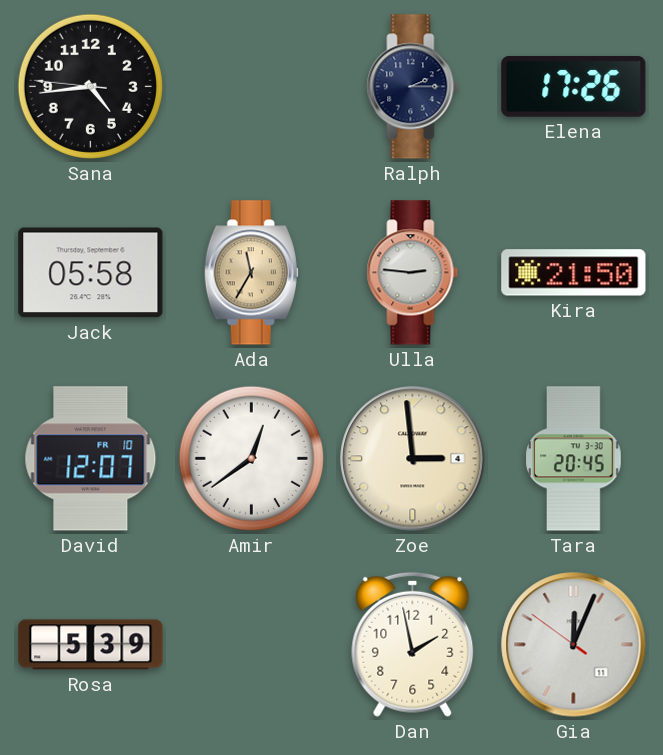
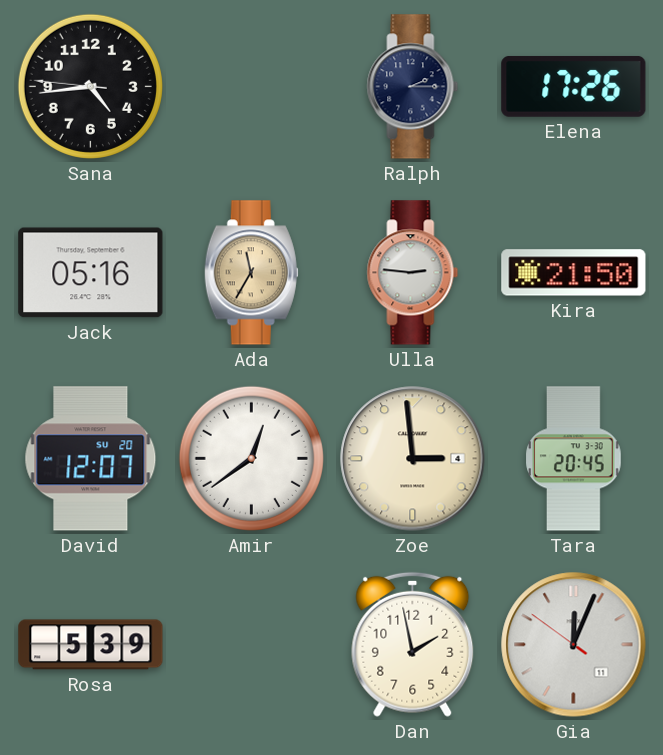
Jack: 05:58 -> 05:16 (91, 273)
David date: FR 10 -> SU 20 (91, 459)
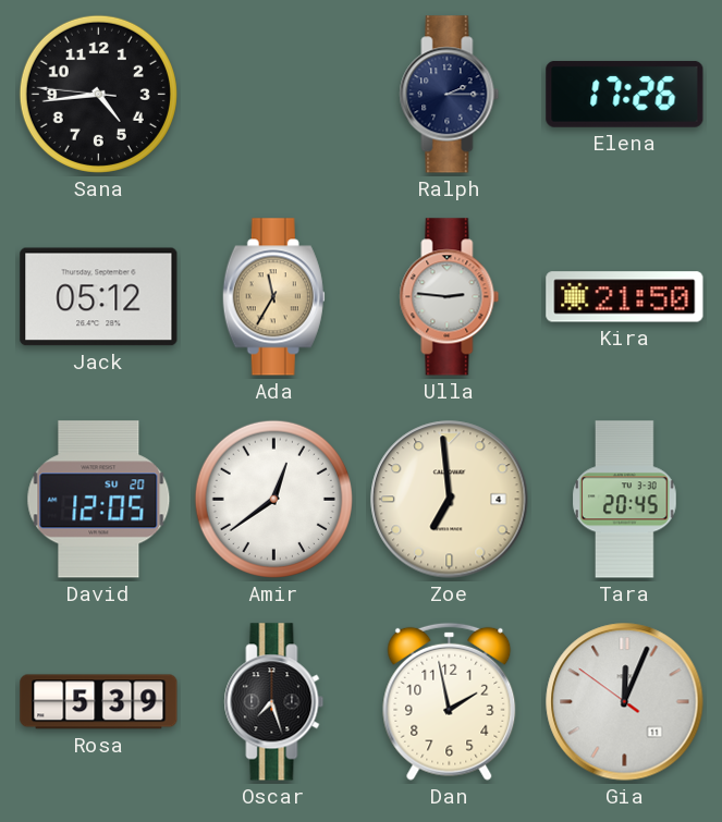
Jack: 05:16 -> 05:12 (99, 297)
David: 12:07 -> 12:05 (99, 500)
Zoe: 2:59 -> 6:59 (450, 500)
Oscar: none -> 7:27 (274, 702)
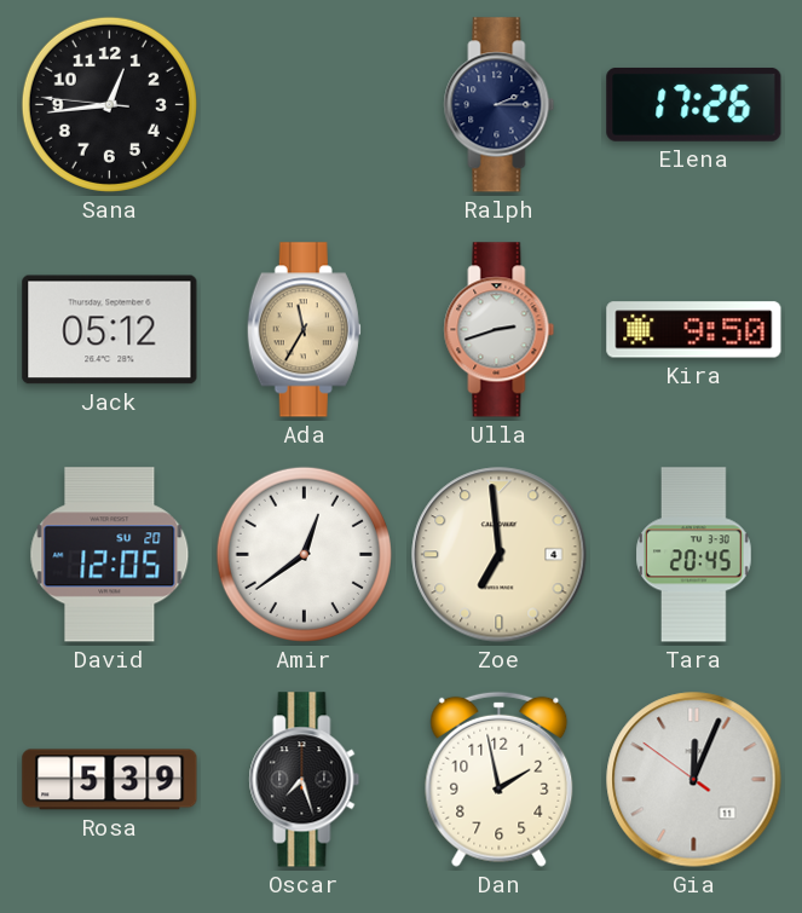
Sana: 4:43 -> 12:43 (109, 104)
Ulla: 2:46 -> 2:42 (500, 330)
Kira: 21:50 -> 9:50 (694, 330)
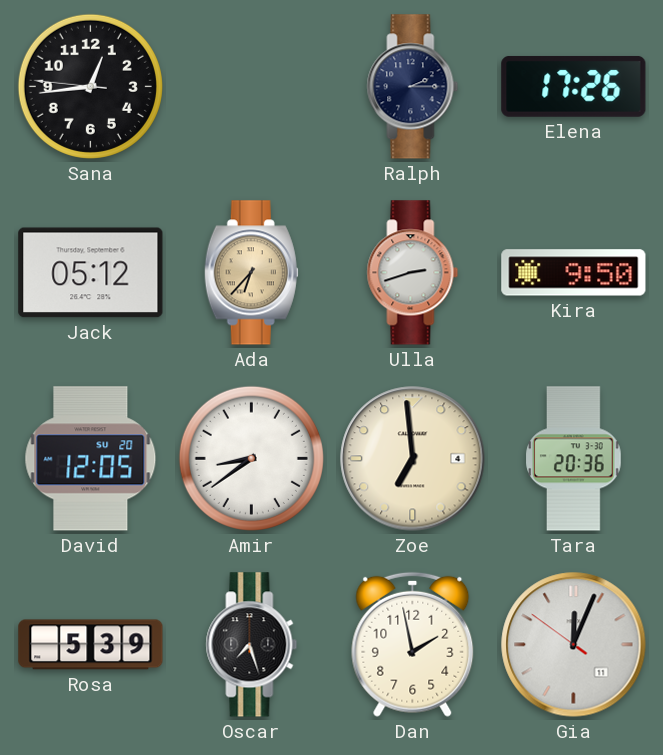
Ada: 11:35 -> 6:37 (251, 273)
Amir: 12:39 -> 8:39 (251, 458)
Tara: 20:45 -> 20:36 (574, 459)
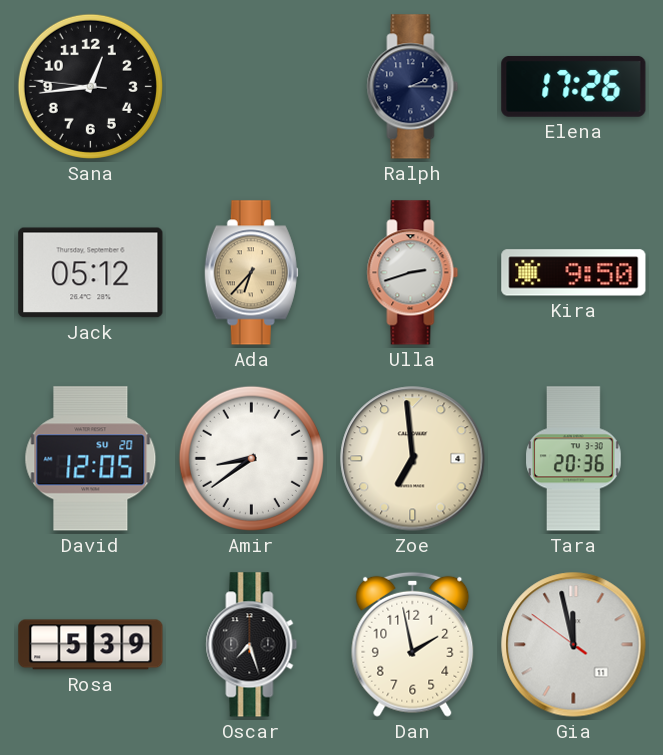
Gia: 12:03 -> 11:57 (574, 645)
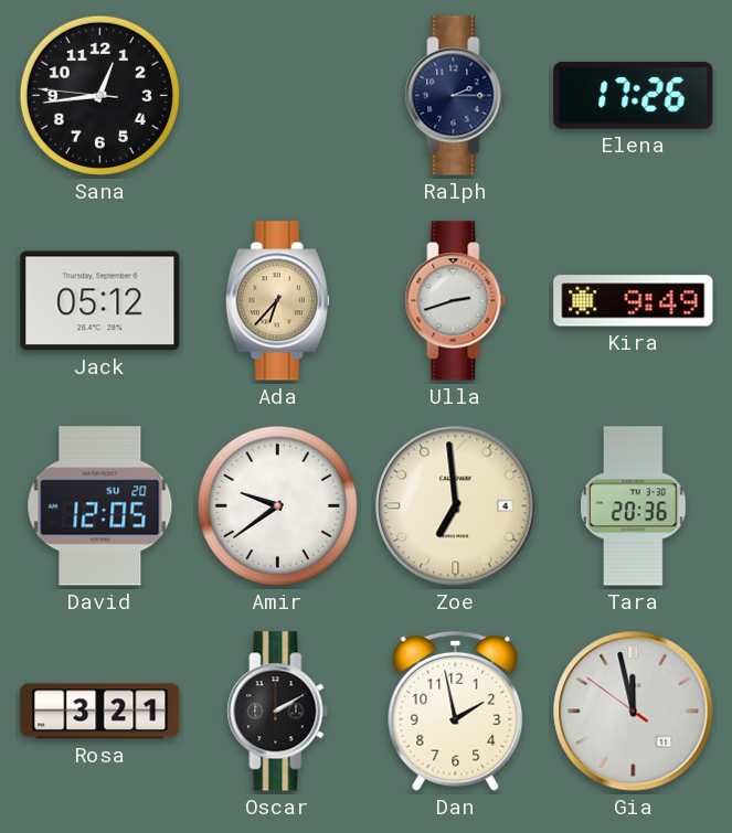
Kira: 9:50 -> 9:49 (634, 301)
Amir: 8:39 -> 9:39 (277, 505)
Rosa: 5:39 -> 3:21 (100, 712)
Oscar: 7:27 -> 2:10 (278, 712)
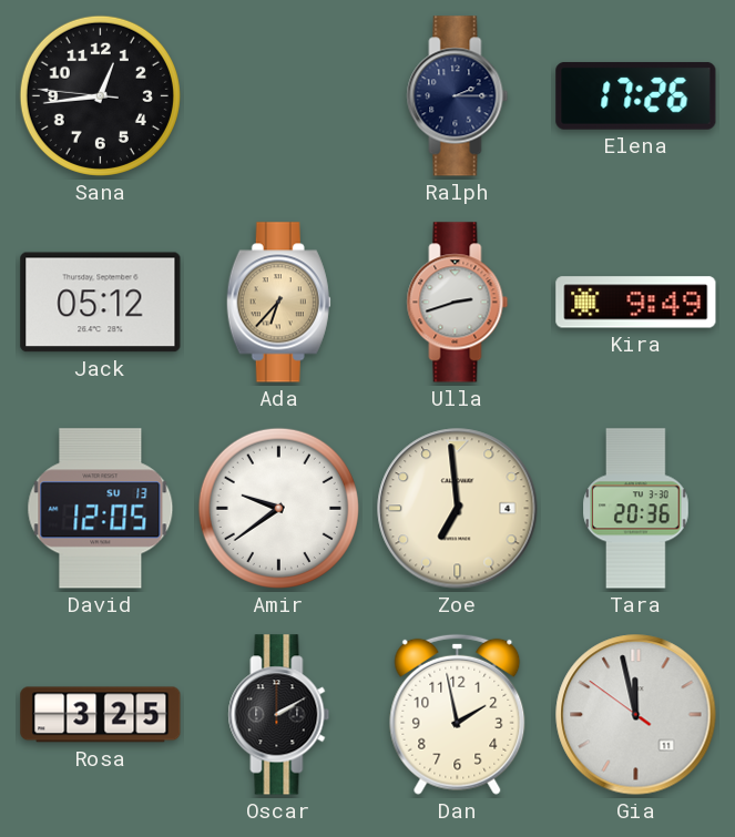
David date: SU 20 -> SU 13 (101, 509)
Rosa: 3:21 -> 3:25 (101, 715)
